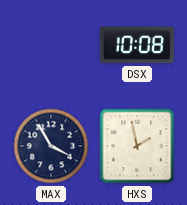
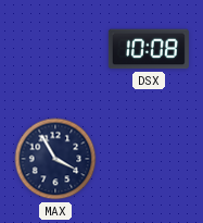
HXS: 1:58 -> none (137, 146)
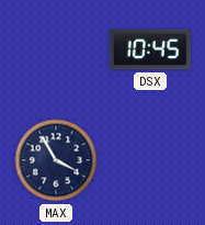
DSX: 10:08 -> 10:45 (150, 49)
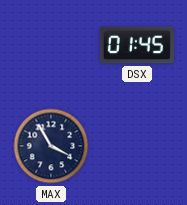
DSX: 10:45 -> 01:45 (137, 45)
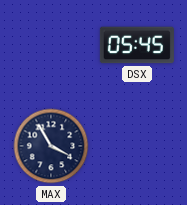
DSX: 01:45 -> 05:45 (137, 45)
